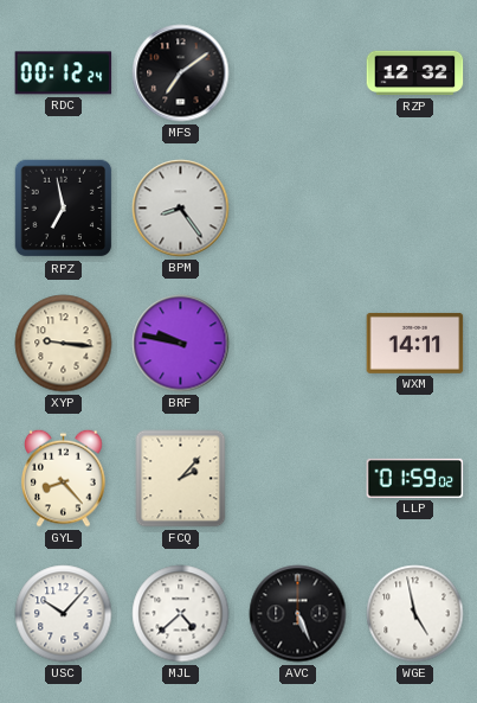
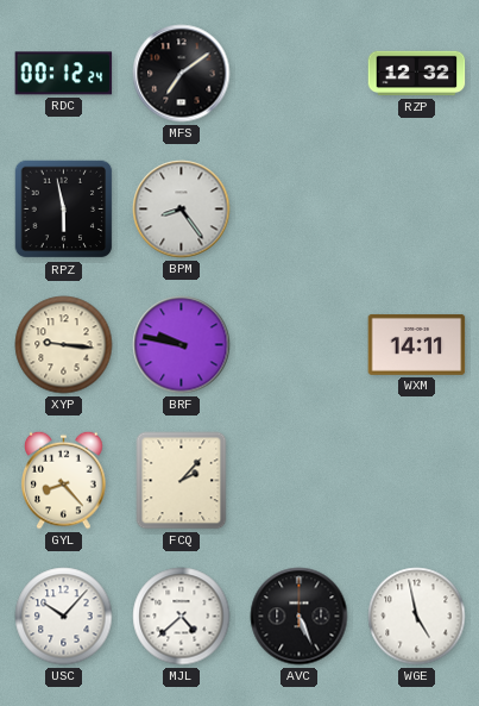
RPZ: 6:58 -> 5:58 (64, 210)
LLP: 01:59 -> none (415, 478)
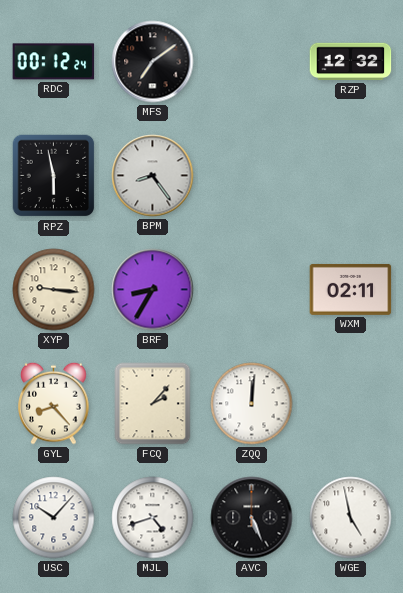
BRF: 9:47 -> 8:35 (153, 290)
WXM: 14:11 -> 02:11 (351, 289)
ZQQ: none -> 12:01 (252, 404)
MJL: 4:38 -> 4:42 (153, 518)
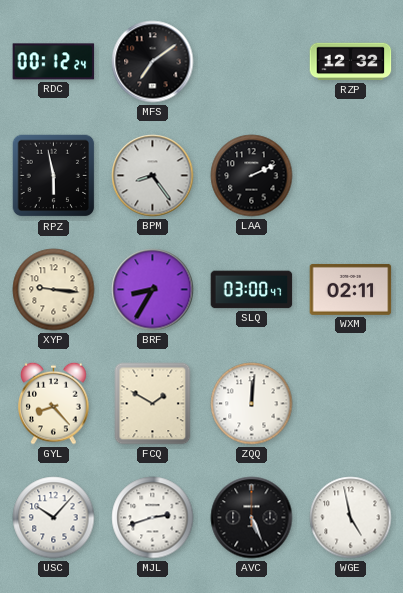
LAA: none -> 2:11 (252, 176)
SLQ: none -> 03:00 (252, 290)
FCQ: 2:07 -> 1:50 (153, 404)
MJL: 4:42 -> 2:42 (153, 518)
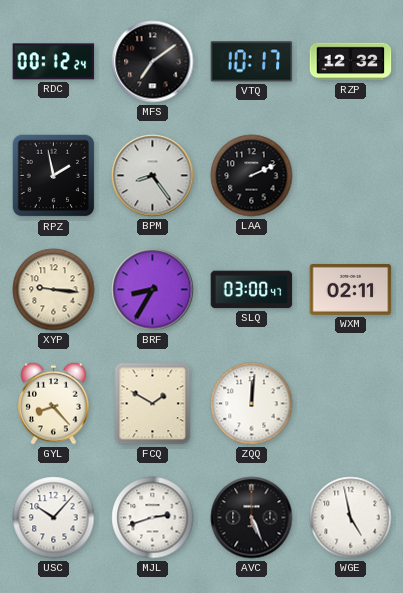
VTQ: none -> 10:17 (252, 62)
RPZ: 5:58 -> 1:58 (54, 176)
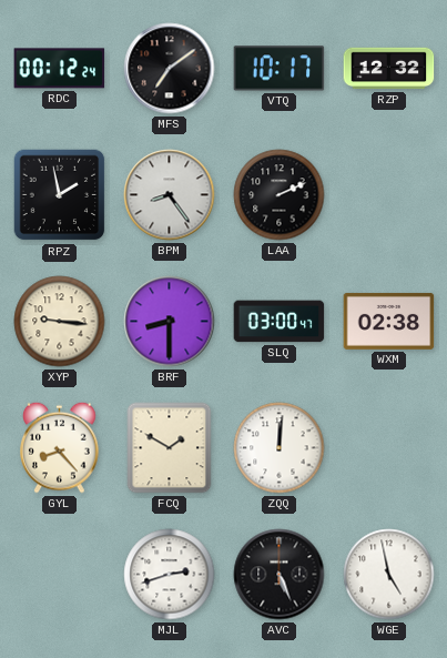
BRF: 8:35 -> 8:30 (170, 322)
WXM: 02:11 -> 02:38 (389, 321)
USC: 10:07 -> none (54, 518)
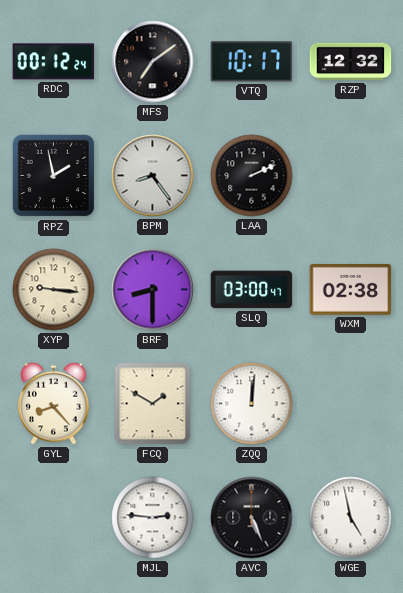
MJL: 2:42 -> 2:46 (153, 518)
